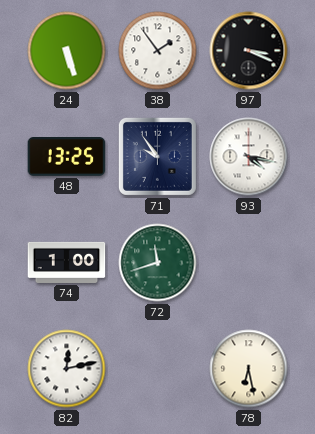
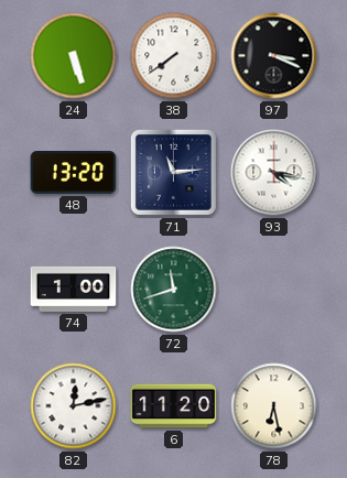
38: 1:54 -> 7:39 (174, 56)
48: 13:25 -> 13:20 (74, 173)
71: 9:54 -> 11:14 (173, 172)
6: none -> 11:20 (174, 406)
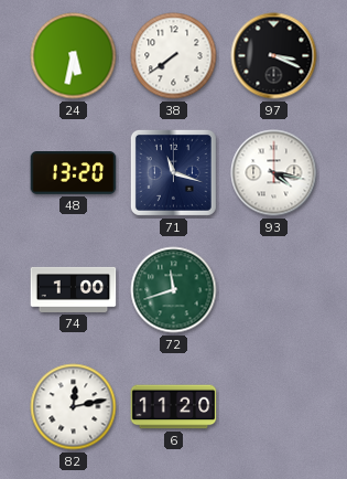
24: 5:27 -> 5:32 (74, 56)
71: 11:14 -> 11:18 (173, 172)
78: 6:28 -> none (274, 406)
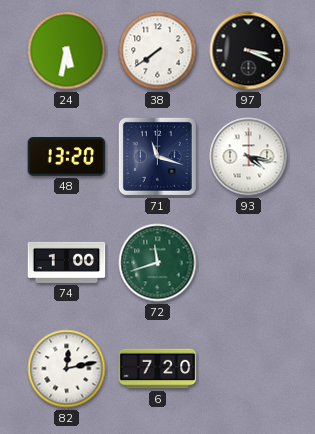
6: 11:20 -> 7:20 (158, 369)
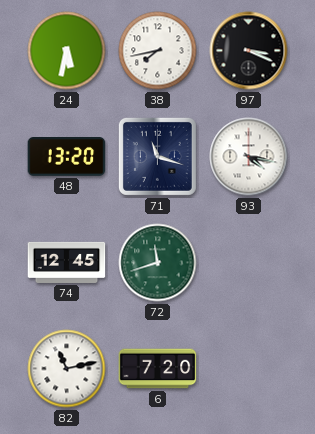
38: 7:39 -> 7:43 (158, 51)
74: 1:00 -> 12:45 (67, 262)
82: 12:13 -> 11:13 (67, 369)
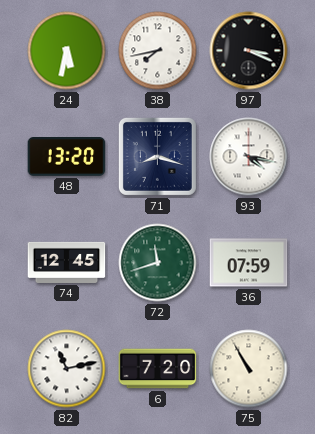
71: 11:18 -> 8:18 (157, 156)
36: none -> 07:59 (249, 263)
75: none -> 10:55 (249, 369)
